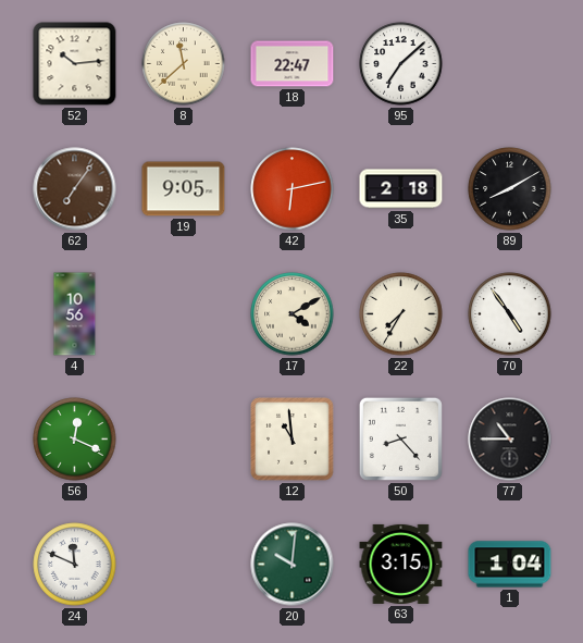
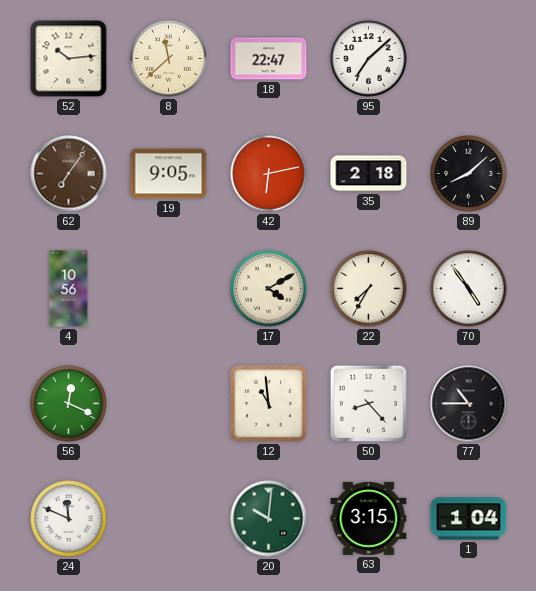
89: 8:10 -> 8:08 (469, 174)
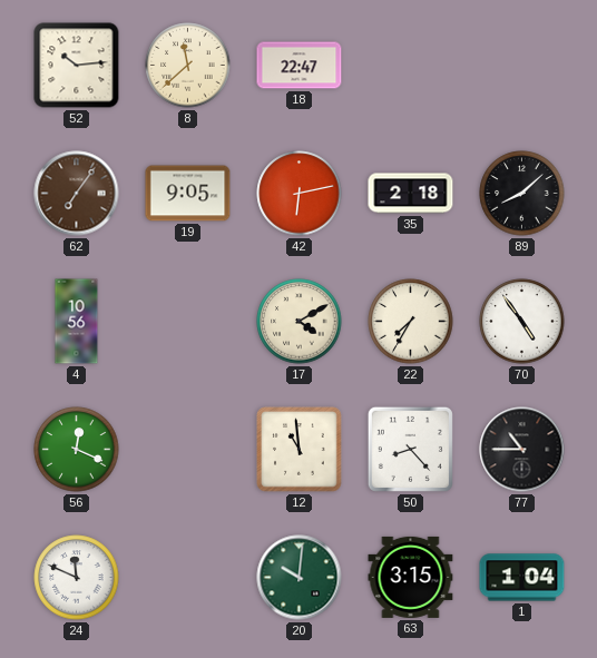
95: 7:08 -> none (369, 59)
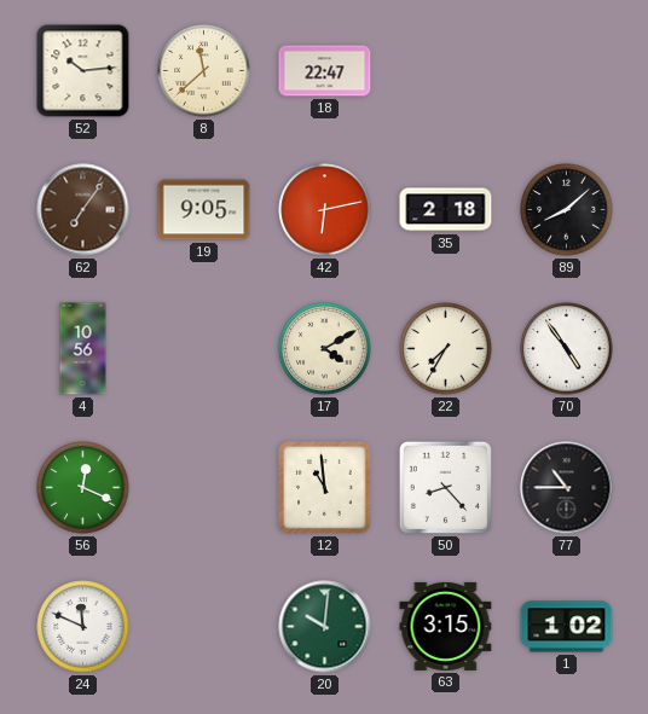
1: 1:04 -> 1:02 (567, 627)
